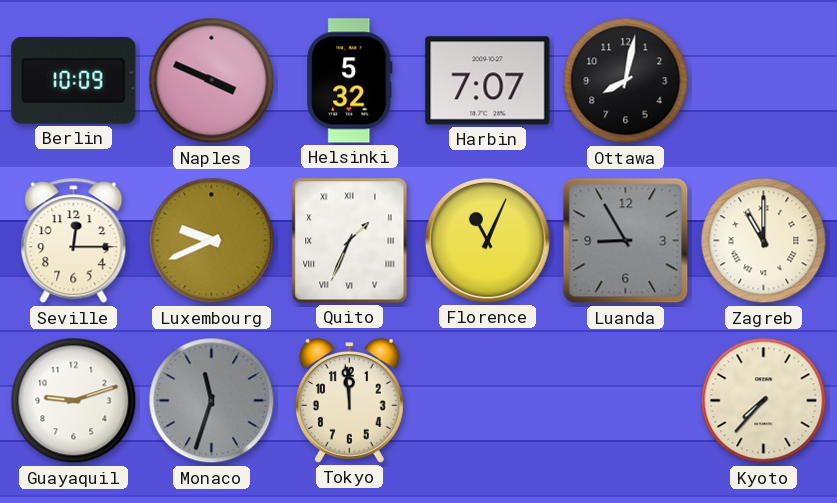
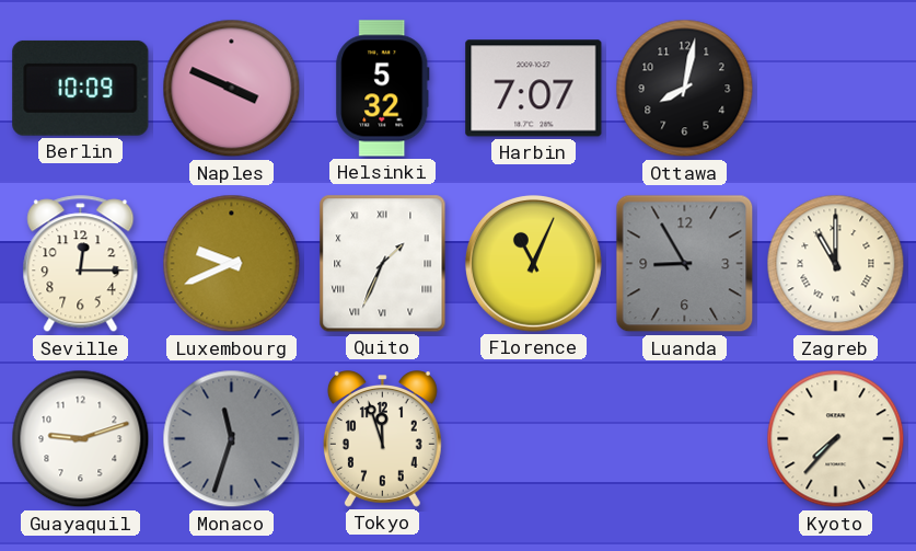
Tokyo: 11:59 -> 11:57 (382, 439)
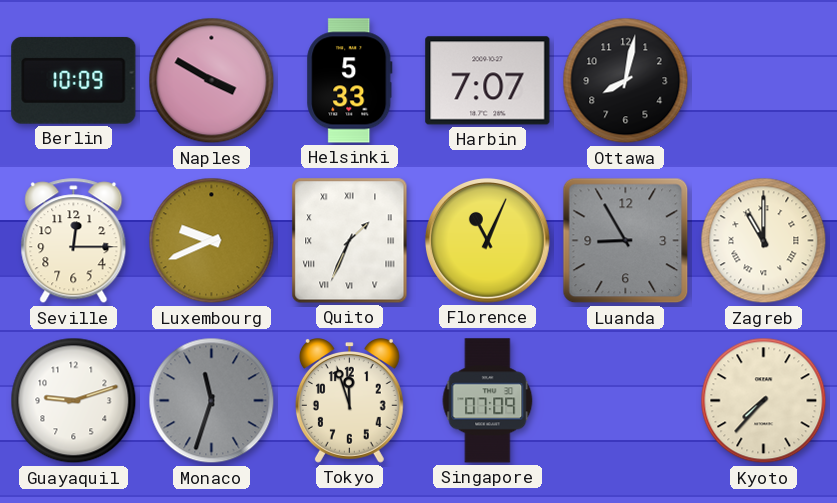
Naples: 3:49 -> 3:50 (212, 81)
Helsinki: 5:32 -> 5:33 (350, 81)
Singapore: none -> 07:09 (488, 401)
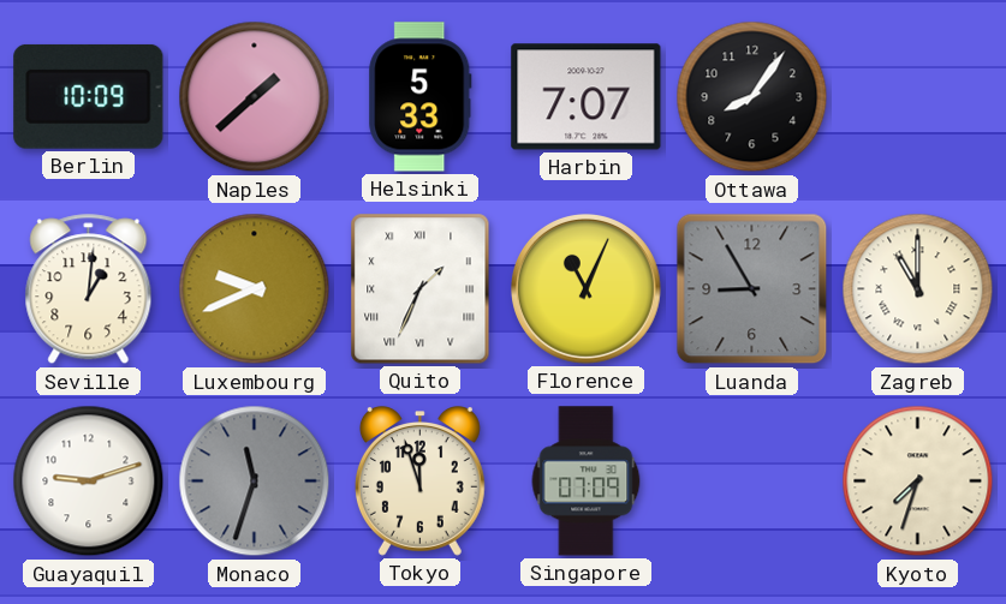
Naples: 3:50 -> 1:38 (255, 97)
Ottawa: 8:02 -> 8:06 (752, 97)
Seville: 12:15 -> 1:01 (89, 289)
Kyoto: 7:37 -> 7:33 (918, 482)
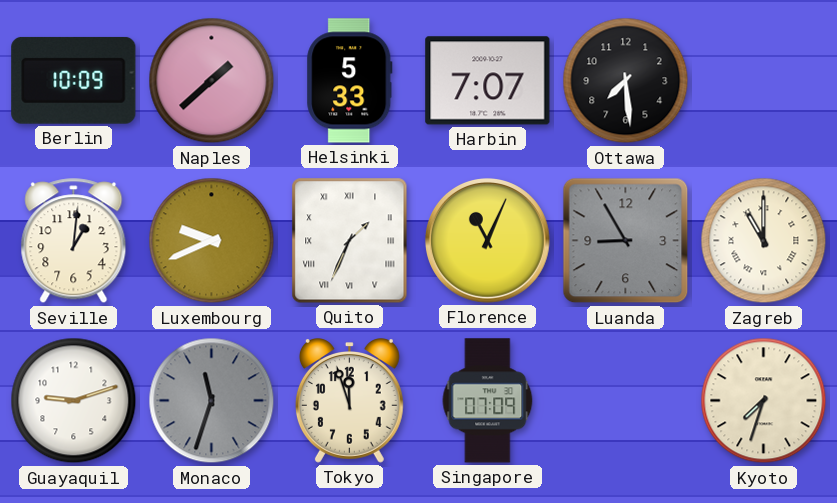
Ottawa: 8:06 -> 7:29 (626, 81)
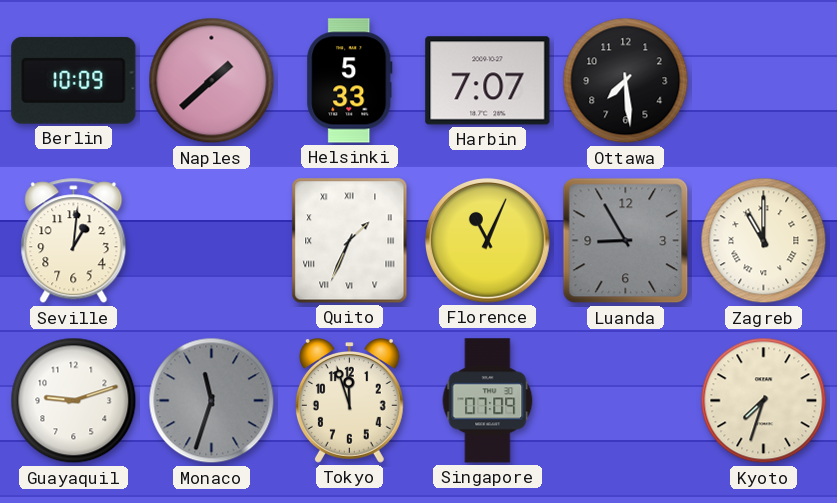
Luxembourg: 9:41 -> none (212, 241)
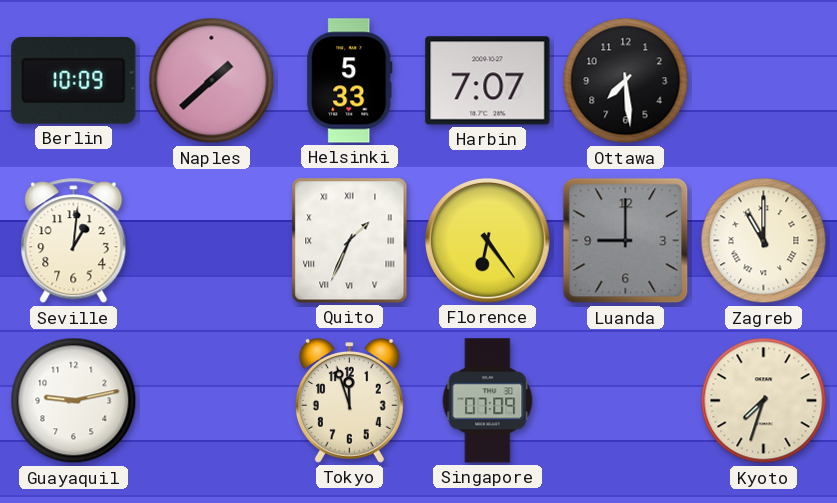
Florence: 11:04 -> 6:24 (487, 240)
Luanda: 8:55 -> 9:00 (626, 241)
Guayaquil: 9:12 -> 9:13 (74, 401)
Monaco: 11:33 -> none (212, 401)
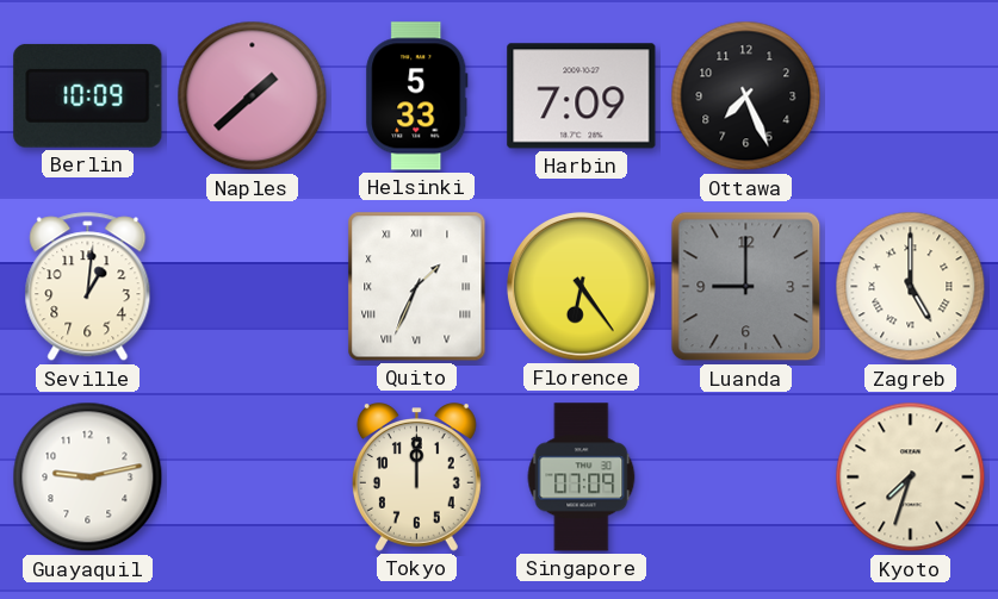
Harbin: 7:07 -> 7:09 (582, 96)
Ottawa: 7:29 -> 7:26 (746, 96)
Zagreb: 11:00 -> 5:00 (911, 287)
Tokyo: 11:57 -> 12:00 (416, 478)
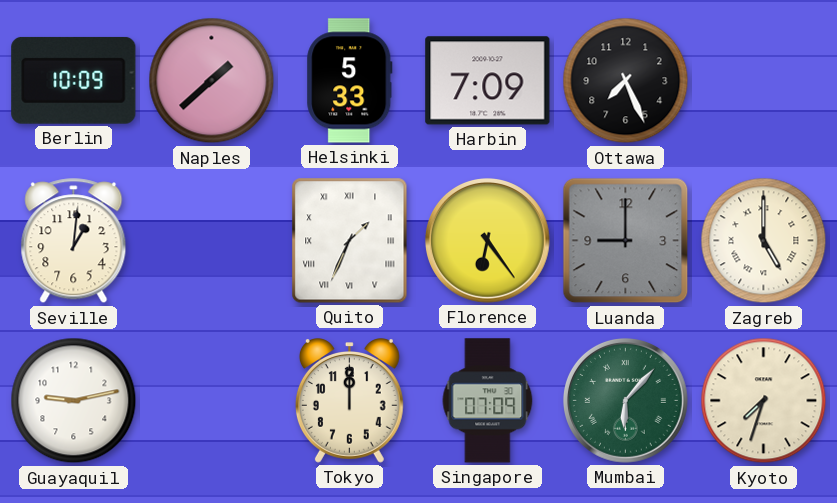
Mumbai: none -> 6:07 (625, 400)
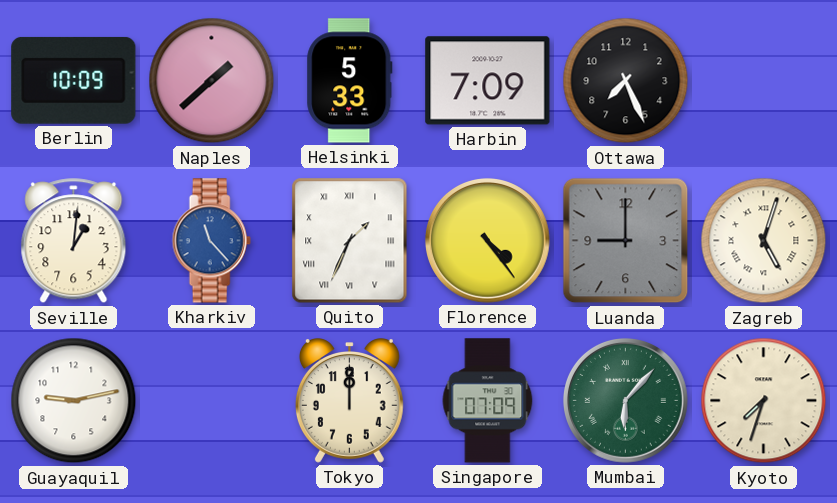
Kharkiv: none -> 11:23 (211, 241)
Florence: 6:24 -> 4:24 (487, 240)
Zagreb: 5:00 -> 5:03 (764, 241)
